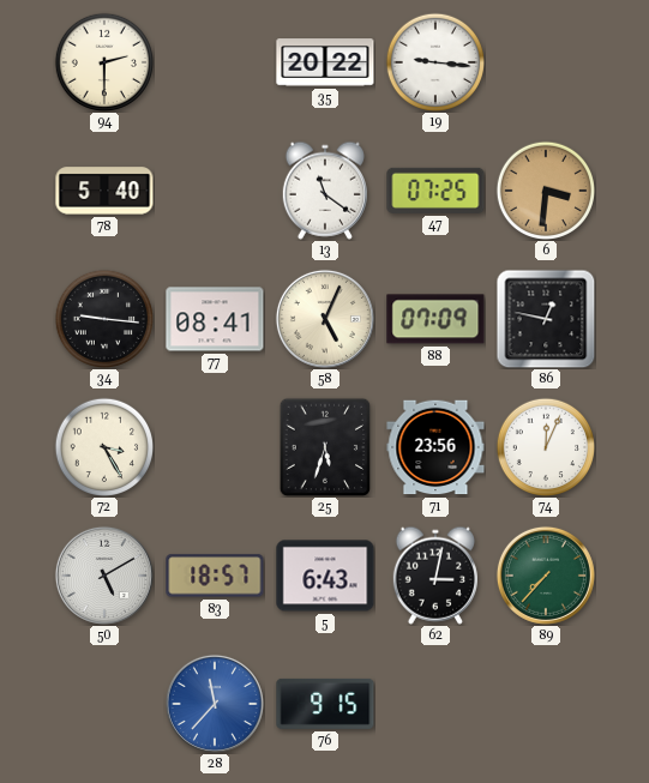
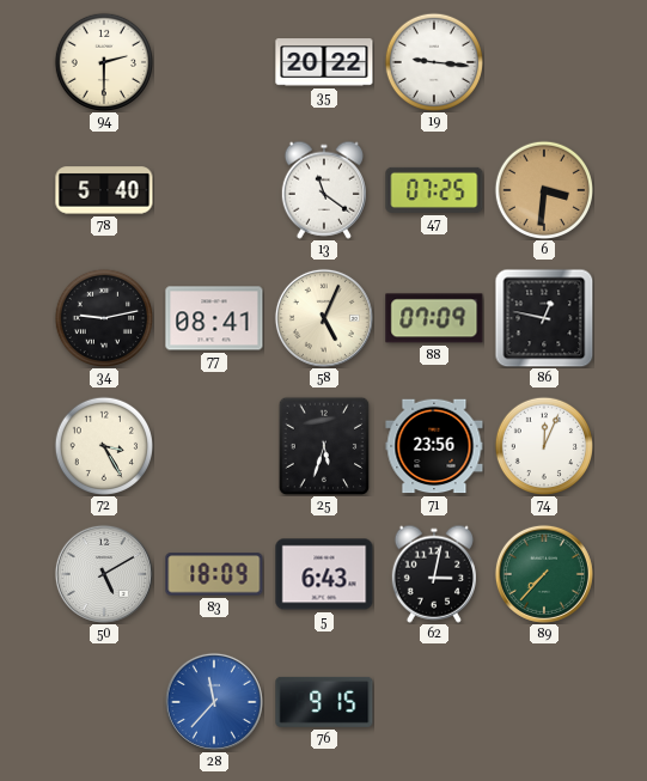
34: 9:16 -> 9:13 (103, 317)
83: 18:57 -> 18:09 (214, 574)
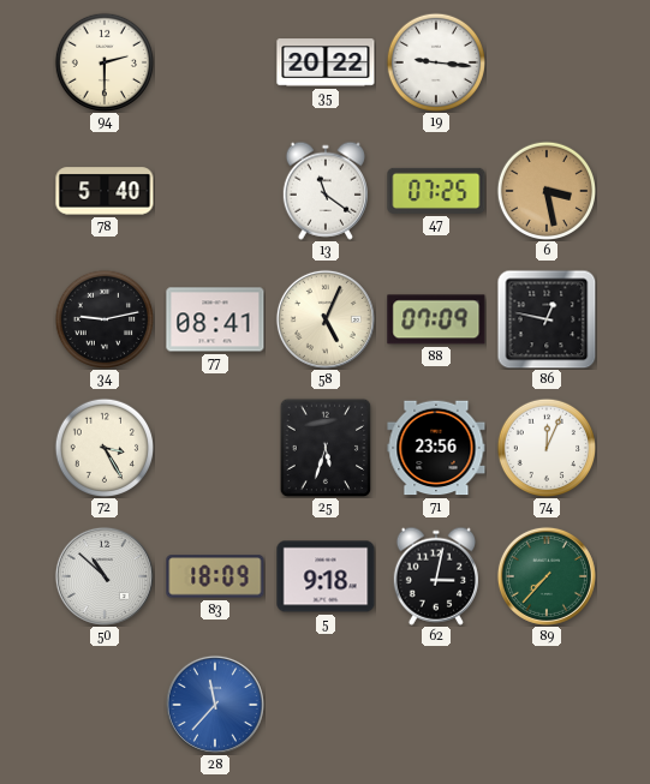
6: 3:31 -> 3:28 (545, 190)
50: 5:10 -> 10:52 (105, 576)
5: 6:43 -> 9:18 (326, 576)
76: 9:15 -> none (324, 702)
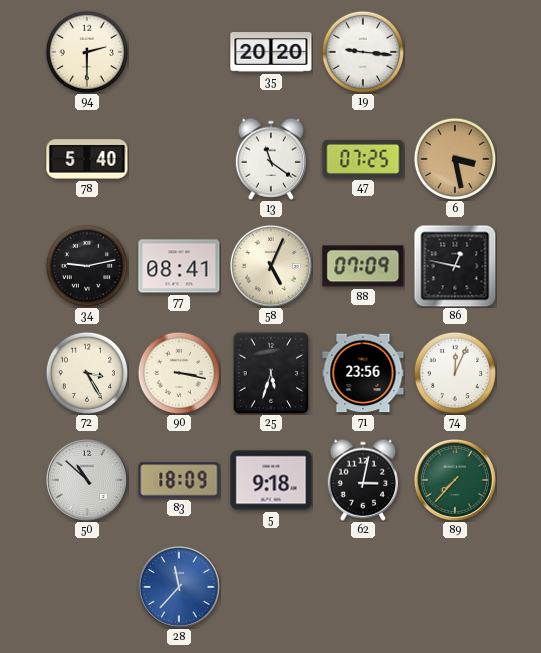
35: 20:22 -> 20:20 (271, 52)
90: none -> 3:17 (178, 372)
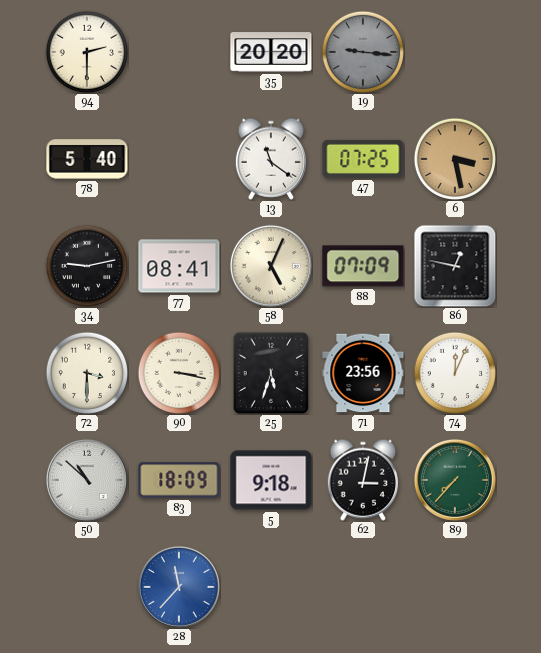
19 dial: white -> grey (362, 51)
72: 3:25 -> 3:30 (86, 372)
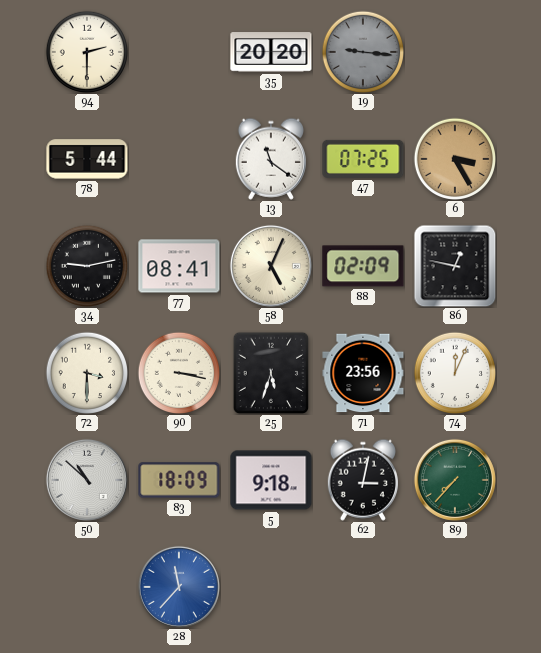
78: 5:40 -> 5:44 (87, 159)
6: 3:28 -> 3:25 (454, 158)
88: 07:09 -> 02:09 (363, 266)
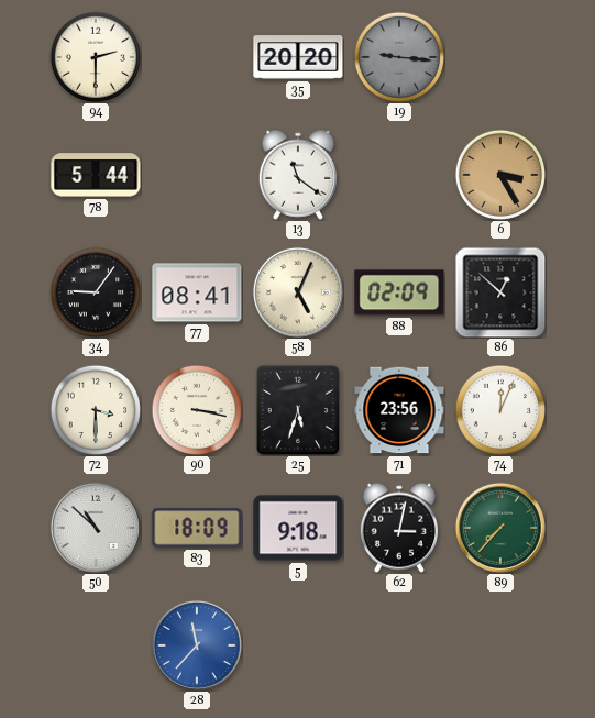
47: 07:25 -> none (363, 159)
34: 9:13 -> 9:06 (95, 291)
86: 12:47 -> 12:52 (500, 292)
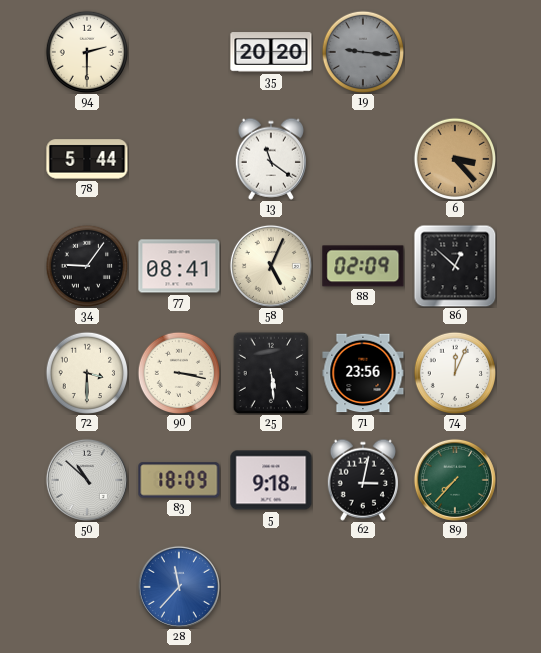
6: 3:25 -> 3:23 (454, 158)
25: 5:33 -> 5:29 (271, 373)
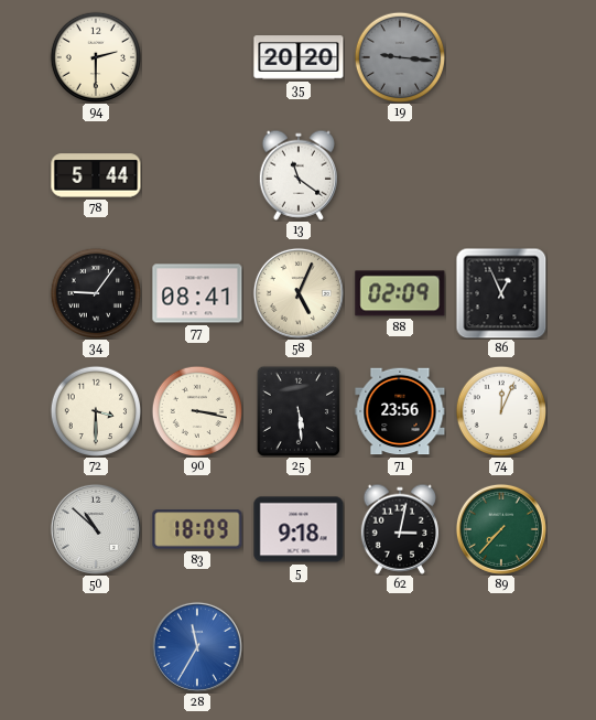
6: 3:23 -> none (454, 158)
86: 12:52 -> 12:56 (501, 293)
28: 11:37 -> 11:35 (197, 647)
